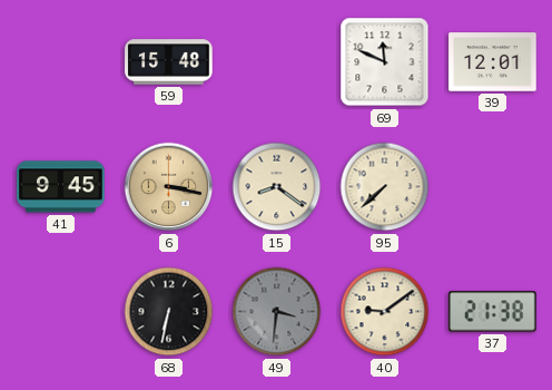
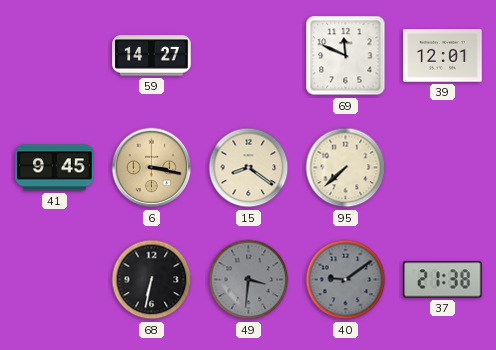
59: 15:48 -> 14:27 (152, 56)
40 dial: cream -> grey (346, 280)
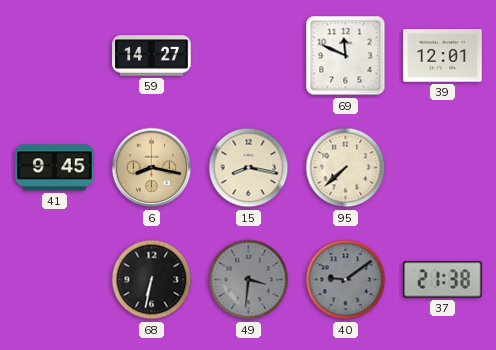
6: 3:17 -> 8:17 (152, 168)
15: 8:21 -> 8:17 (249, 168)
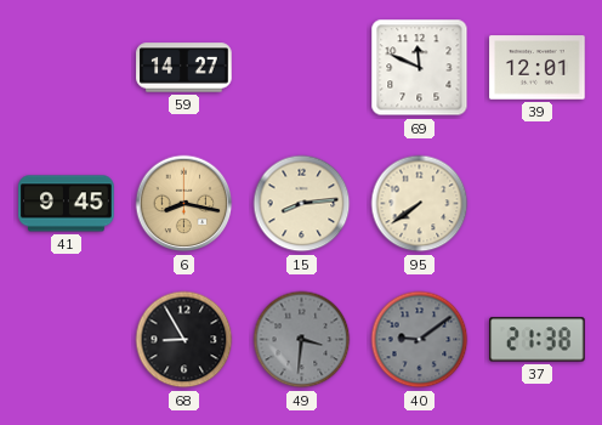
15: 8:17 -> 8:14 (302, 204)
95: 7:38 -> 7:39 (420, 204)
68: 6:32 -> 8:55 (184, 340)
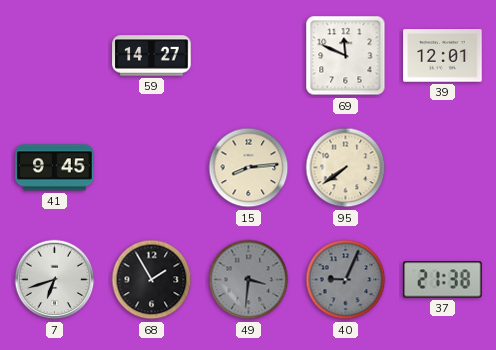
6: 8:17 -> none (184, 204)
7: none -> 6:42 (55, 280)
68: 8:55 -> 1:55 (152, 280)
40: 9:09 -> 9:04 (346, 280)
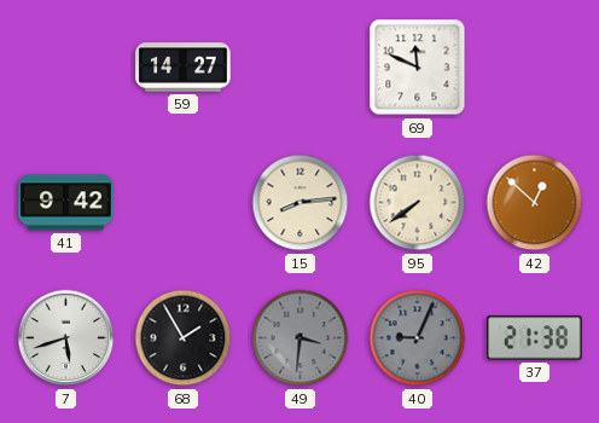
39: 12:01 -> none (443, 56)
41: 9:45 -> 9:42 (66, 203)
42: none -> 12:52 (535, 203)
7: 6:42 -> 5:42 (66, 338)
